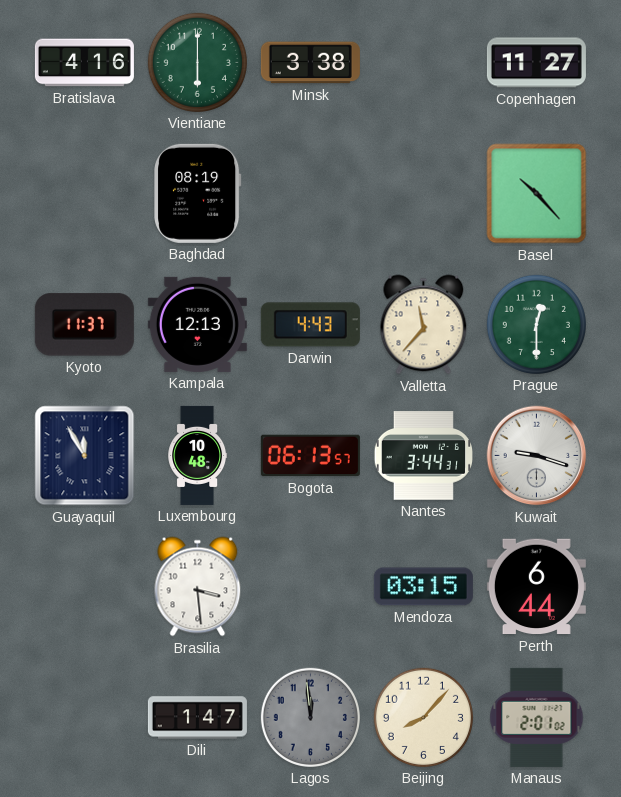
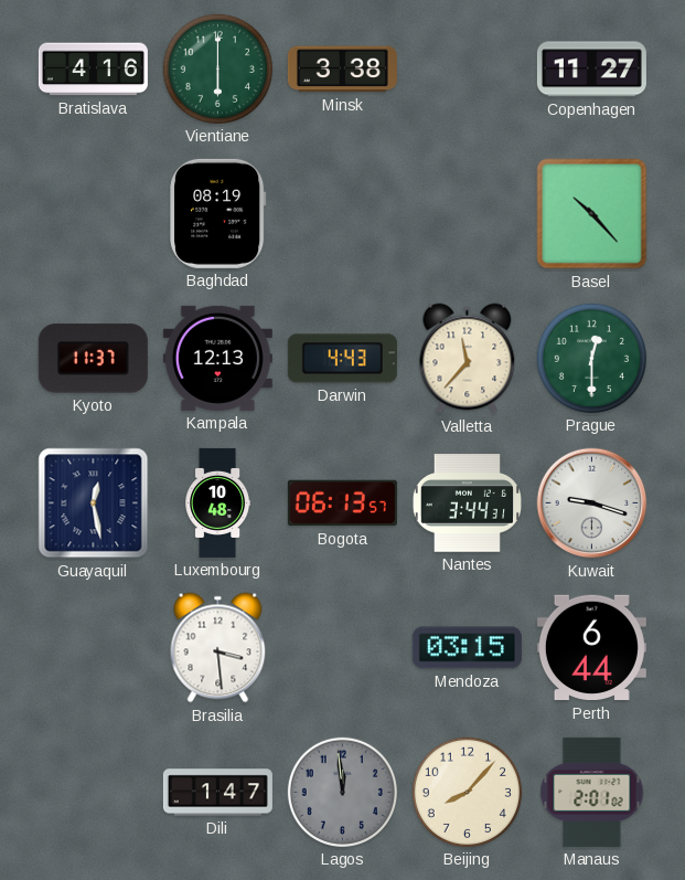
Guayaquil: 11:55 -> 12:28 (94, 503)
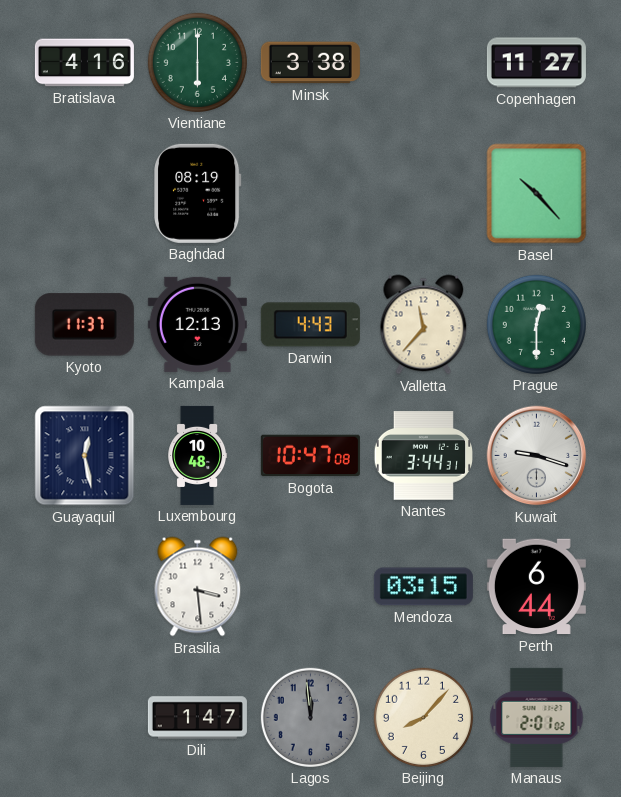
Bogota: 06:13 -> 10:47 (310, 456)
